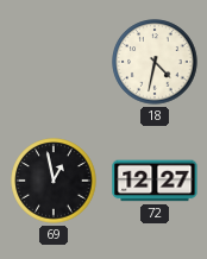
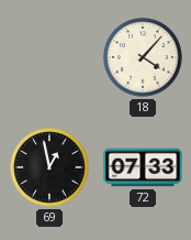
18: 4:32 -> 4:07 (143, 57)
72: 12:27 -> 07:33 (143, 167)
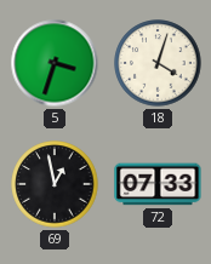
5: none -> 3:33 (55, 63)
18: 4:07 -> 4:03 (158, 63)
